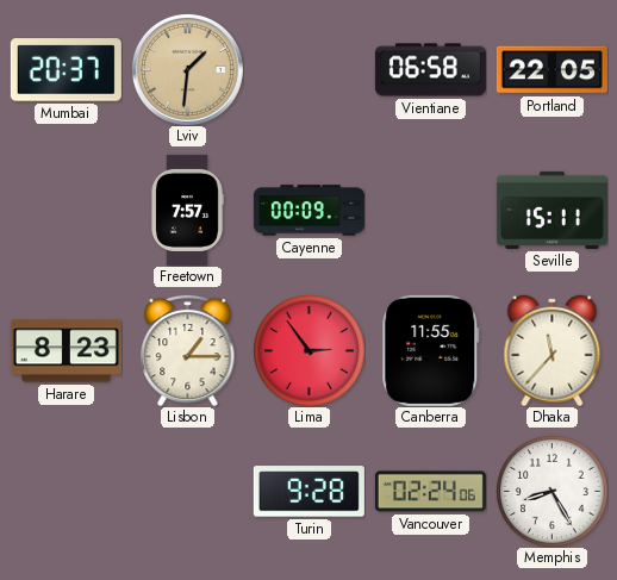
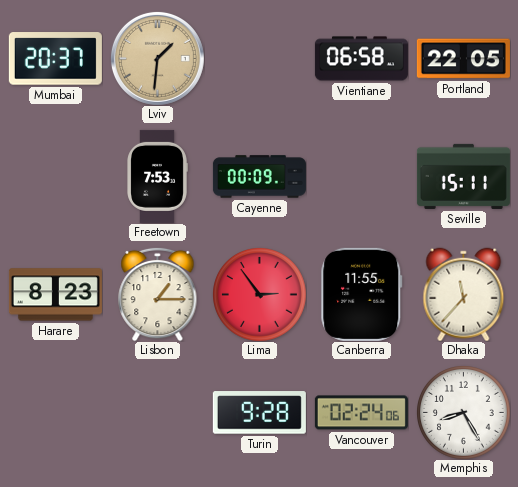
Freetown: 7:57 -> 7:53 (157, 176)
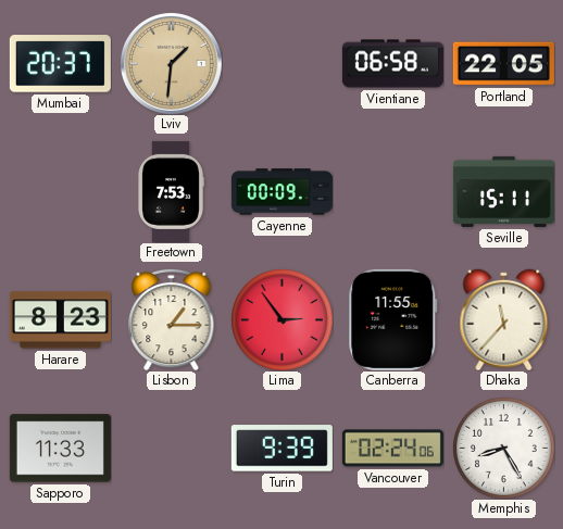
Sapporo: none -> 11:33 (60, 449)
Turin: 9:28 -> 9:39 (281, 449)
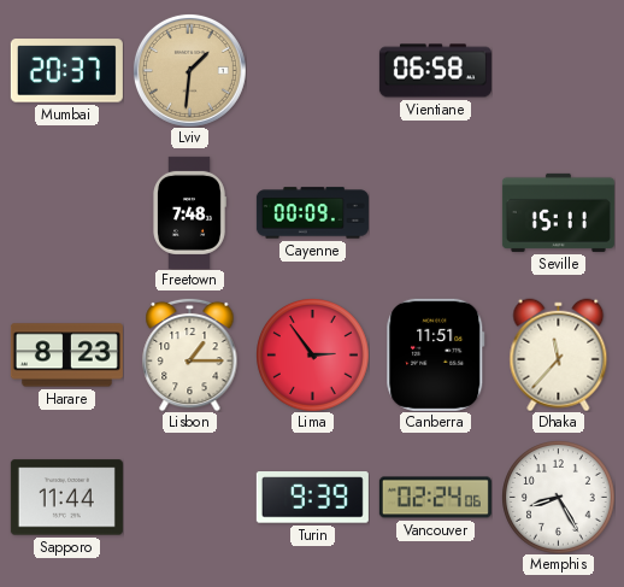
Portland: 22:05 -> none (503, 64)
Freetown: 7:53 -> 7:48 (189, 212)
Canberra: 11:55 -> 11:51 (436, 354)
Sapporo: 11:33 -> 11:44 (66, 498)
